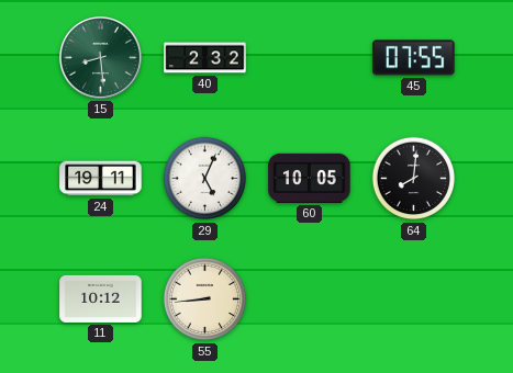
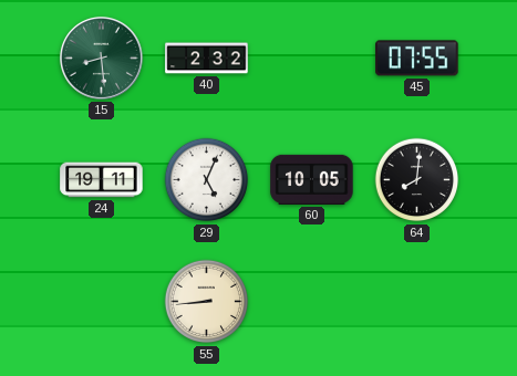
11: 10:12 -> none (101, 298)
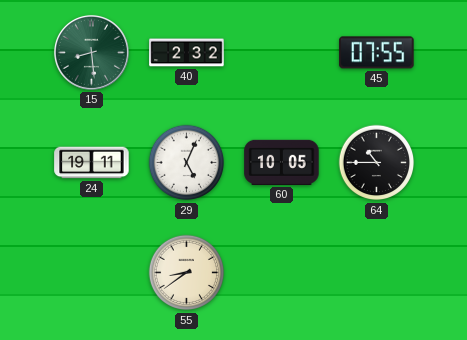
64: 8:01 -> 10:45 (377, 163)
55: 8:44 -> 8:39 (187, 273)
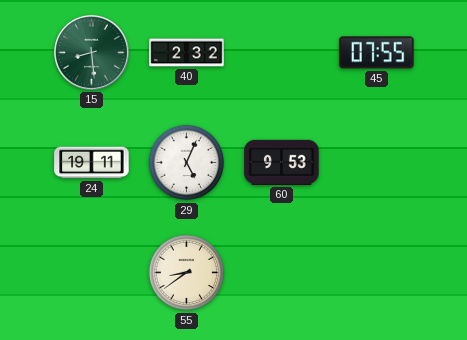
60: 10:05 -> 9:53 (282, 162)
64: 10:45 -> none (377, 163)
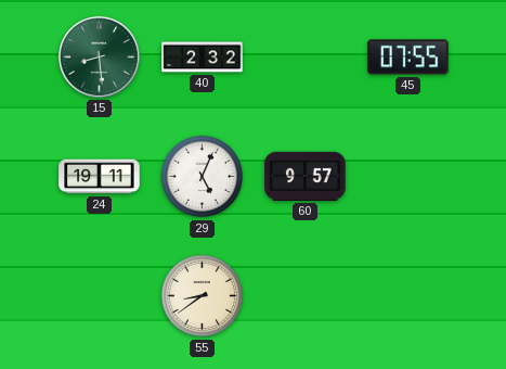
60: 9:53 -> 9:57 (306, 176)
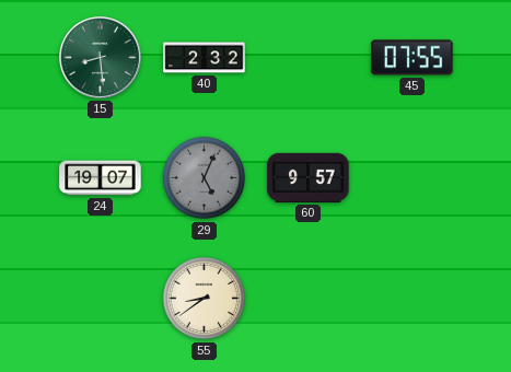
24: 19:11 -> 19:07 (101, 178)
29 dial: white -> grey (205, 178)
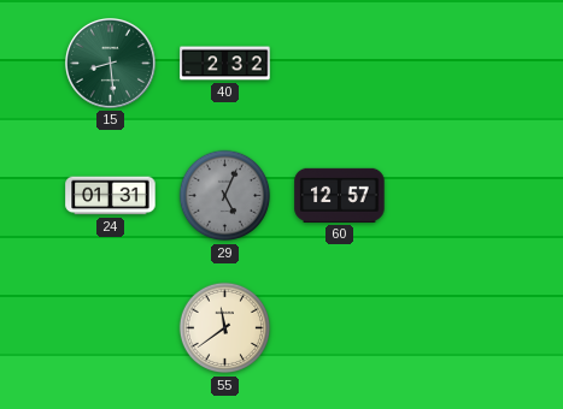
45: 07:55 -> none (413, 58)
24: 19:07 -> 01:31 (111, 196)
60: 9:57 -> 12:57 (340, 195)
55: 8:39 -> 11:39 (225, 328)
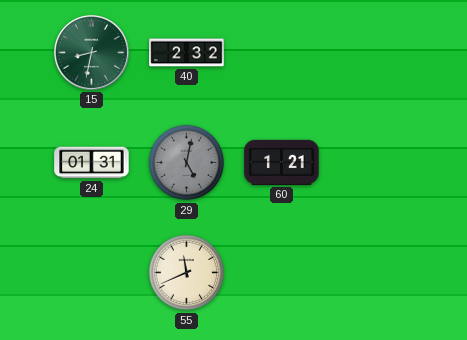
15: 8:29 -> 8:32 (91, 52)
29: 5:04 -> 5:02 (187, 163)
60: 12:57 -> 1:21 (282, 162)
55: 11:39 -> 11:41 (187, 273)
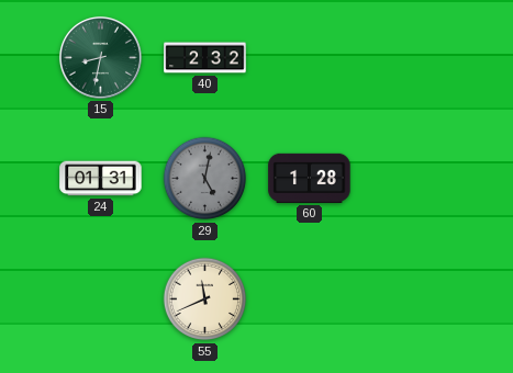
60: 1:21 -> 1:28 (310, 178)
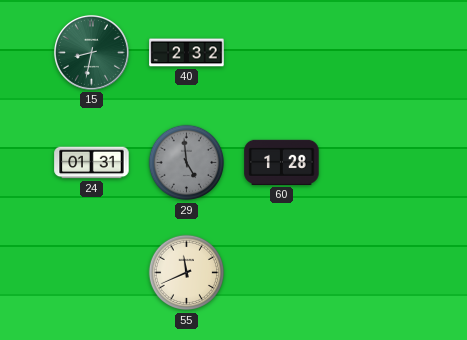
29: 5:02 -> 4:59 (187, 163)
